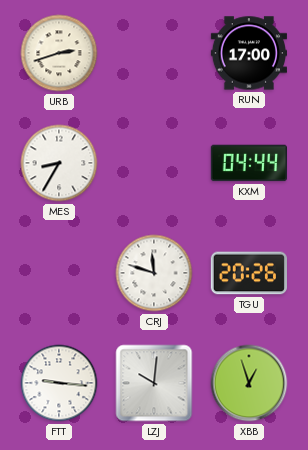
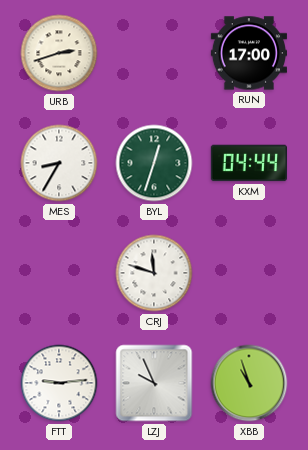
BYL: none -> 12:33 (154, 163)
TGU: 20:26 -> none (248, 273)
FTT: 9:16 -> 9:14 (59, 383)
LZJ: 10:01 -> 9:56 (154, 383)
XBB: 12:57 -> 10:57 (249, 383)
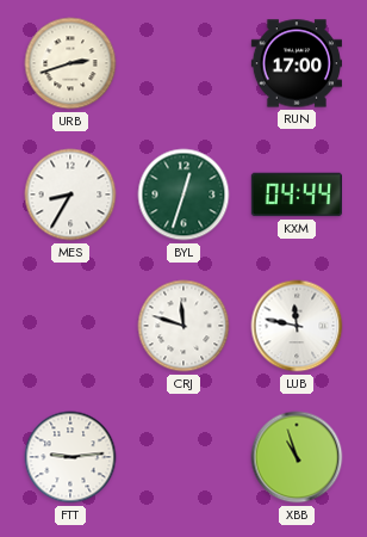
LUB: none -> 11:47 (297, 326)
LZJ: 9:56 -> none (154, 383)
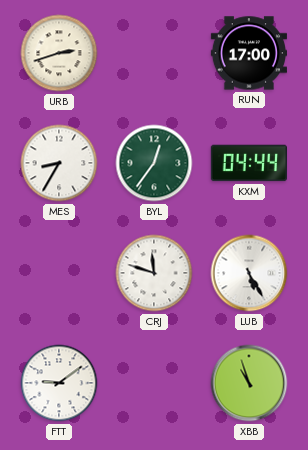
BYL: 12:33 -> 12:36 (154, 163)
LUB: 11:47 -> 5:25 (249, 273)
FTT: 9:14 -> 9:09 (59, 383)
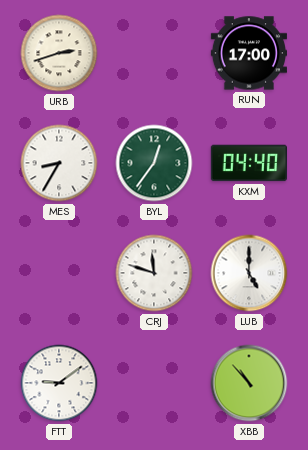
KXM: 04:44 -> 04:40 (248, 163)
LUB: 5:25 -> 5:00 (249, 273)
XBB: 10:57 -> 10:53 (249, 383)
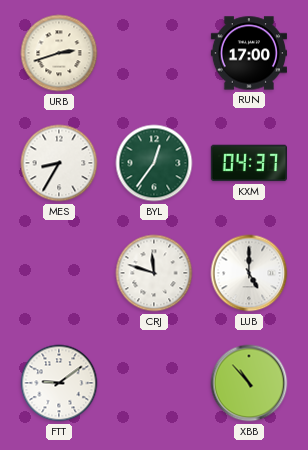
KXM: 04:40 -> 04:37 (248, 163)
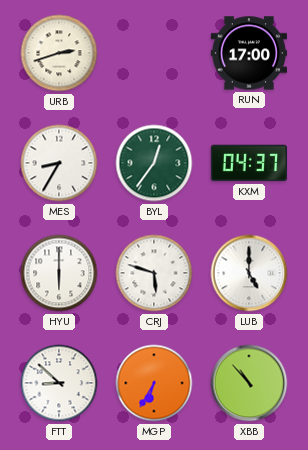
HYU: none -> 6:00 (59, 273)
CRJ: 11:48 -> 5:48 (154, 273)
FTT: 9:09 -> 8:52 (59, 383)
MGP: none -> 6:35 (154, 383)
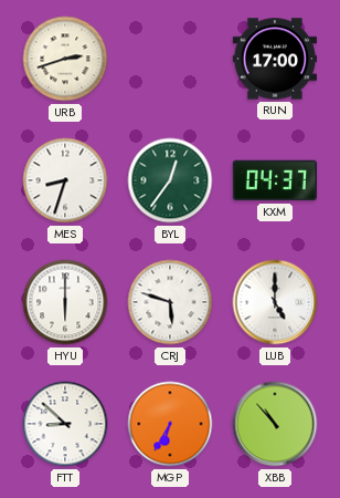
MES: 8:35 -> 8:33 (65, 180)
